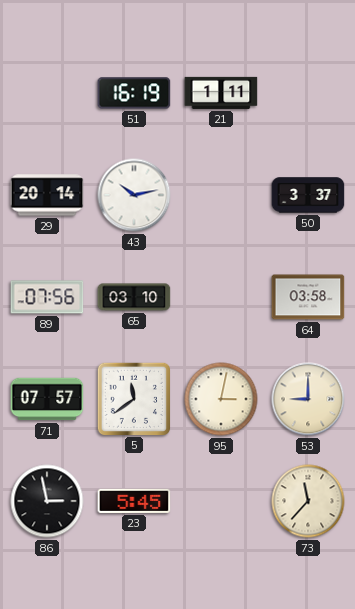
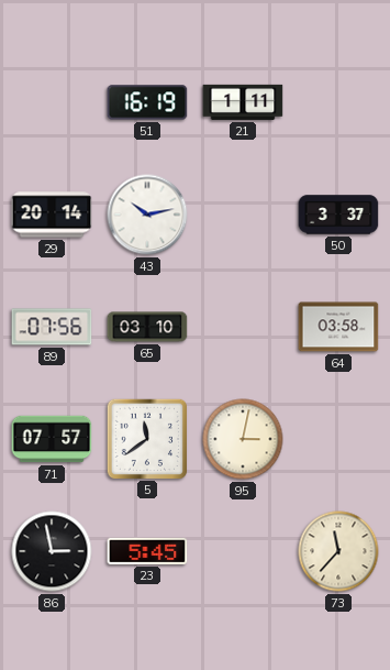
53: 9:00 -> none (308, 399)
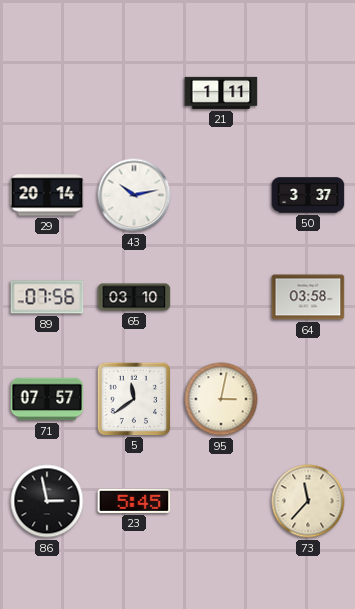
51: 16:19 -> none (147, 102)
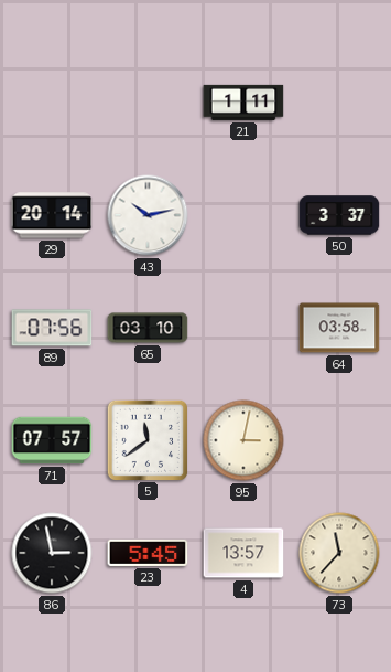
4: none -> 13:57 (243, 553)
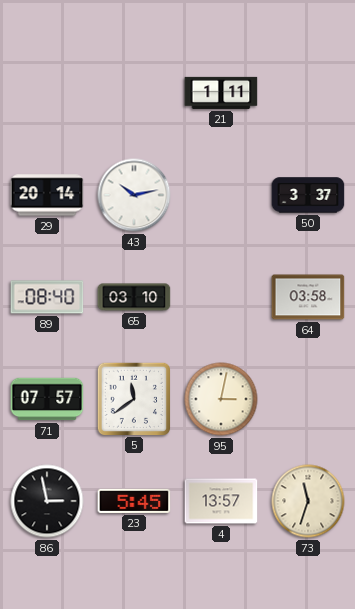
89: 07:56 -> 08:40 (47, 297)
73: 11:37 -> 11:33 (308, 501)
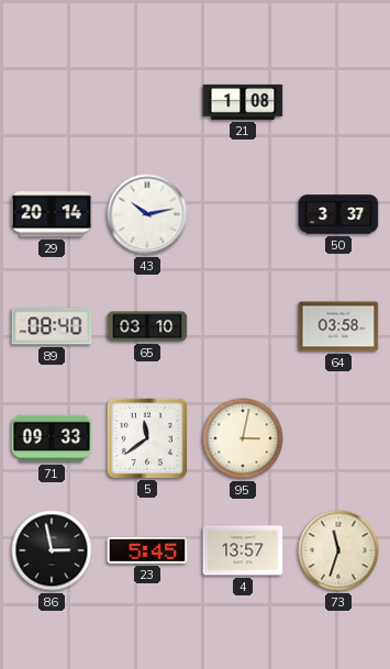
21: 1:11 -> 1:08 (243, 102)
71: 07:57 -> 09:33 (52, 438)
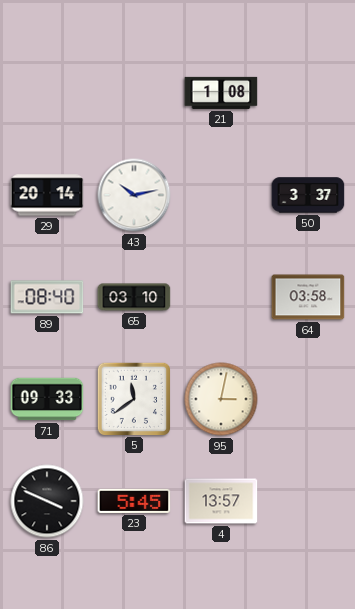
86: 2:58 -> 3:49 (47, 501)
73: 11:33 -> none (338, 550)
